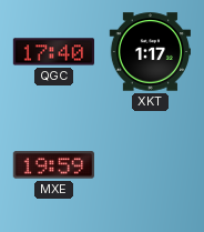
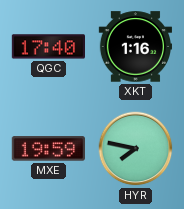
XKT: 1:17 -> 1:16 (135, 47)
HYR: none -> 7:47 (136, 149)
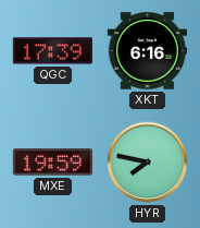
QGC: 17:40 -> 17:39 (52, 51)
XKT: 1:16 -> 6:16 (147, 51)
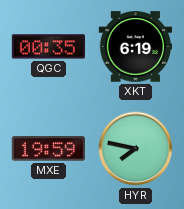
QGC: 17:39 -> 00:35 (48, 47)
XKT: 6:16 -> 6:19 (135, 47)
